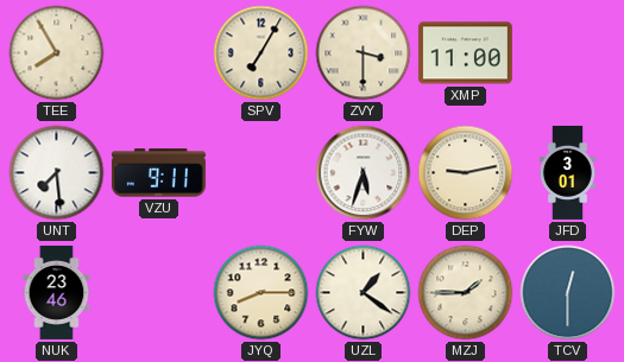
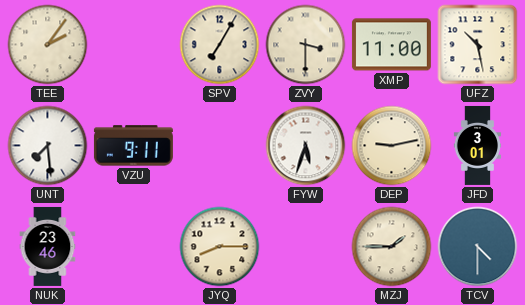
TEE: 7:55 -> 2:06 (48, 45)
UFZ: none -> 10:28 (478, 45)
UZL: 1:21 -> none (364, 293)
TCV: 12:30 -> 4:30 (478, 247)
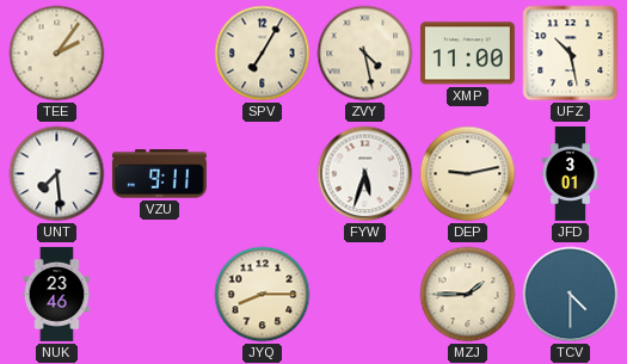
ZVY: 3:30 -> 4:28 (365, 54)
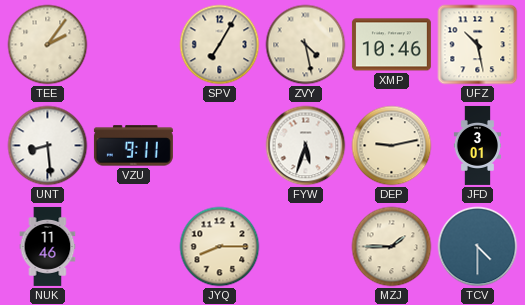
XMP: 11:00 -> 10:46 (391, 45)
UNT: 7:29 -> 8:29 (48, 146)
NUK: 23:46 -> 11:46 (48, 246)
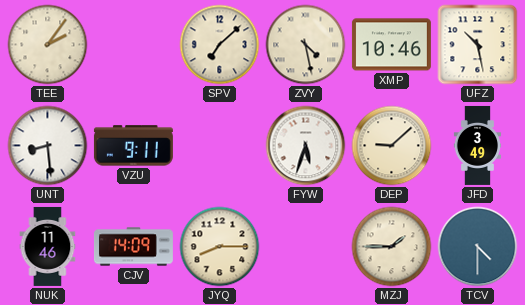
SPV: 7:05 -> 7:08 (220, 45)
DEP: 9:13 -> 9:08 (392, 146)
JFD: 3:01 -> 3:49 (478, 145)
CJV: none -> 14:09 (133, 247)
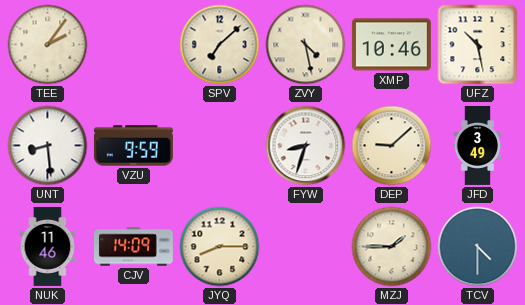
VZU: 9:11 -> 9:59 (133, 146)
FYW: 5:33 -> 8:33 (306, 146)
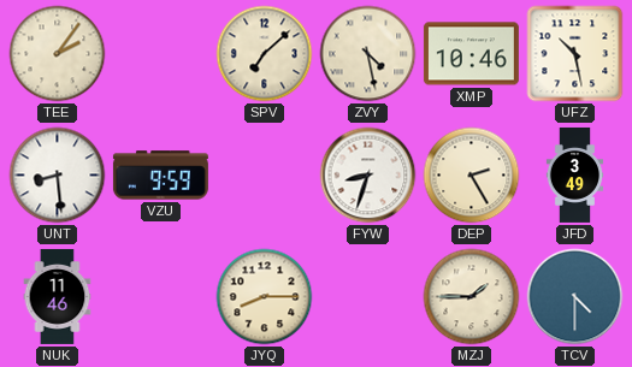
DEP: 9:08 -> 2:25 (472, 176)
CJV: 14:09 -> none (133, 247)
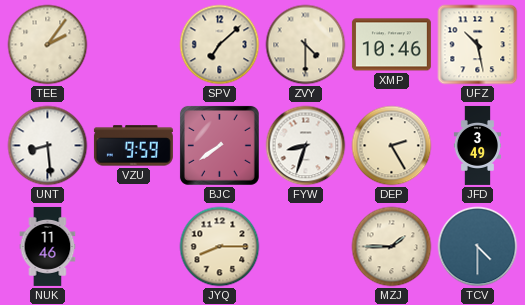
ZVY: 4:28 -> 4:30 (306, 45)
BJC: none -> 7:39 (219, 145)
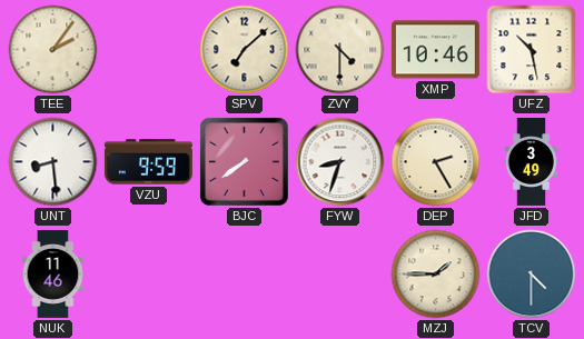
JYQ: 8:15 -> none (220, 247)
